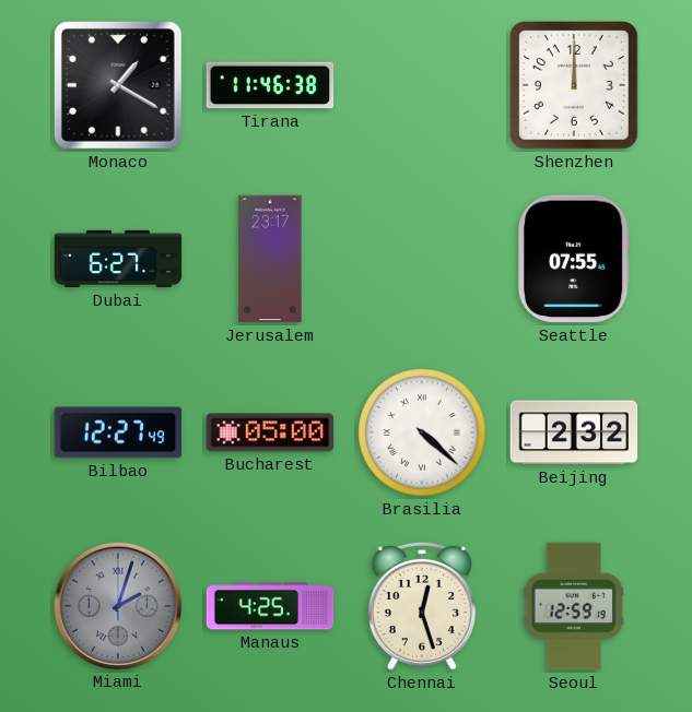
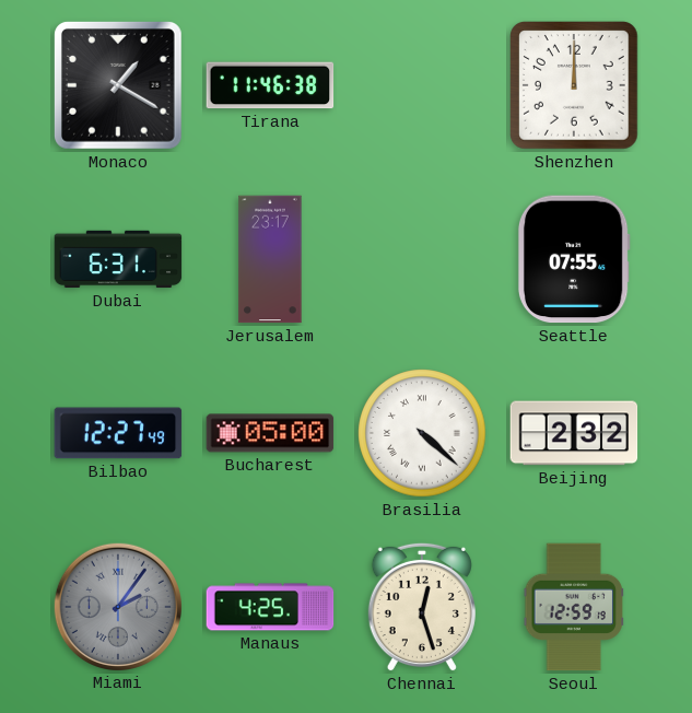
Dubai: 6:27 -> 6:31 (118, 259)
Miami: 2:03 -> 2:06 (117, 606)
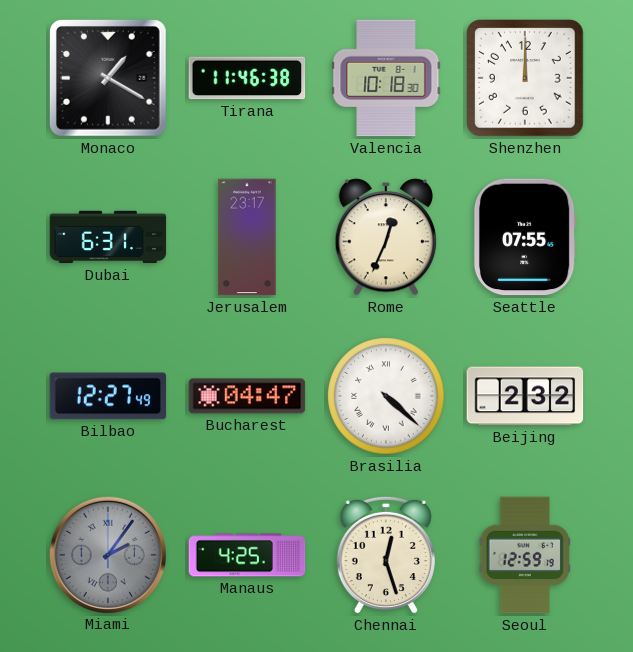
Valencia: none -> 10:18 (386, 78)
Rome: none -> 12:34 (386, 237)
Bucharest: 05:00 -> 04:47 (247, 396)
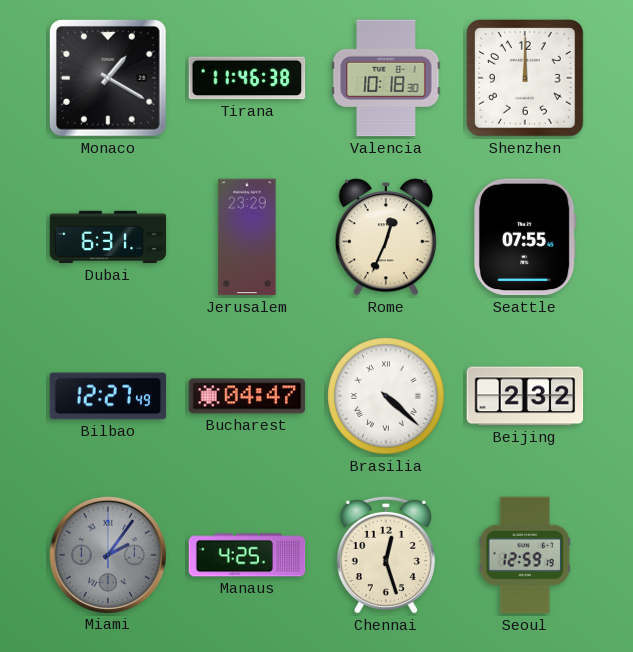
Jerusalem: 23:17 -> 23:29 (247, 237)
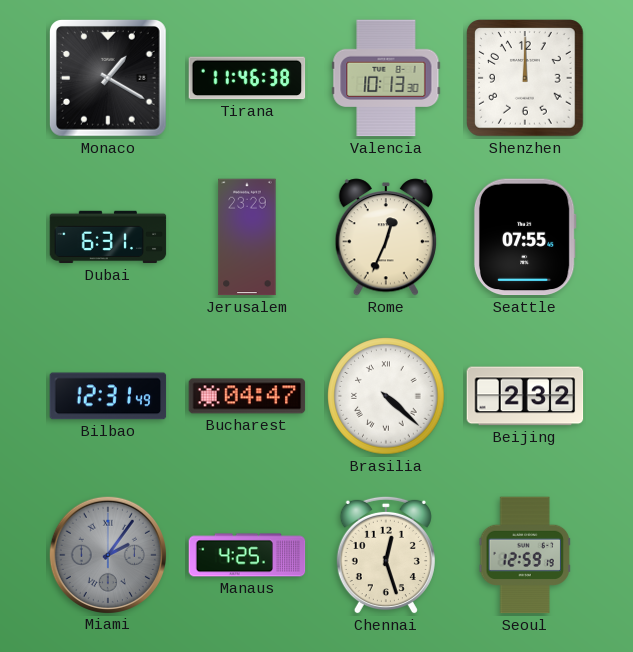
Valencia: 10:18 -> 10:13 (386, 78)
Bilbao: 12:27 -> 12:31 (108, 396)
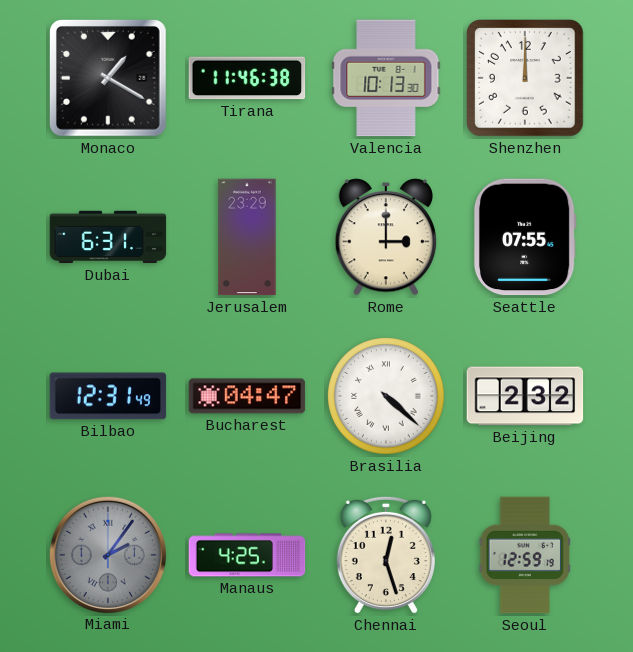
Rome: 12:34 -> 3:00 (386, 237)
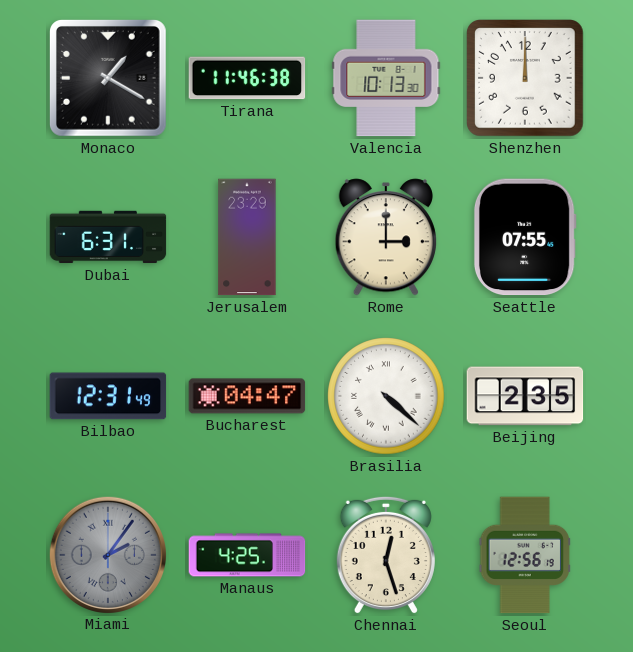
Beijing: 2:32 -> 2:35 (525, 396)
Seoul: 12:59 -> 12:56 (524, 555)
